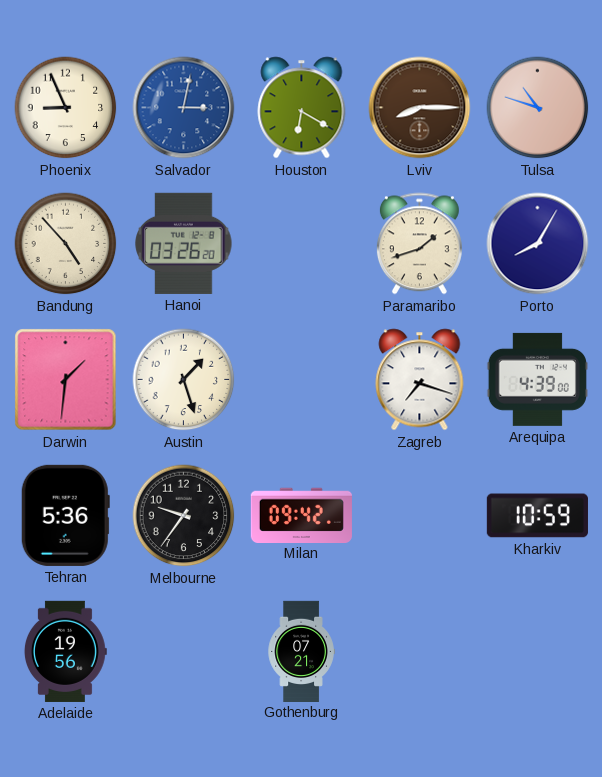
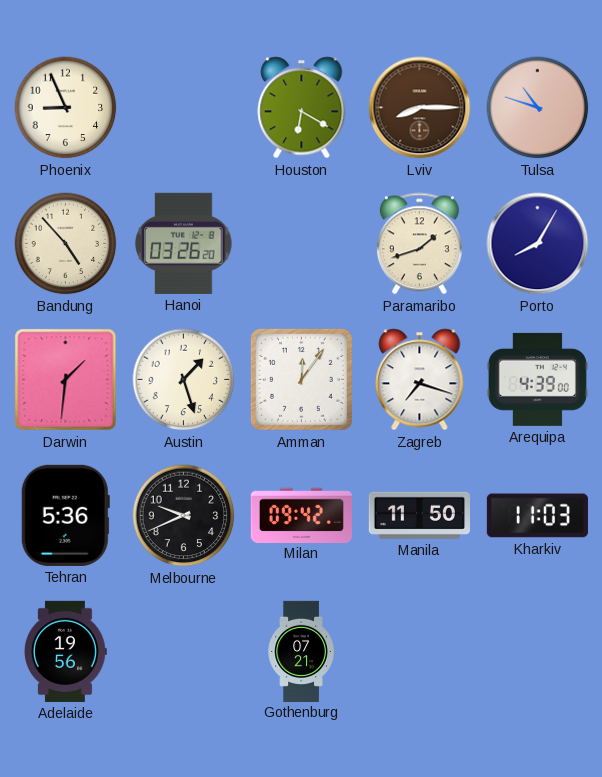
Salvador: 3:02 -> none (184, 108)
Amman: none -> 12:06 (301, 379)
Melbourne: 9:36 -> 9:41 (184, 516)
Manila: none -> 11:50 (419, 515)
Kharkiv: 10:59 -> 11:03 (537, 516)
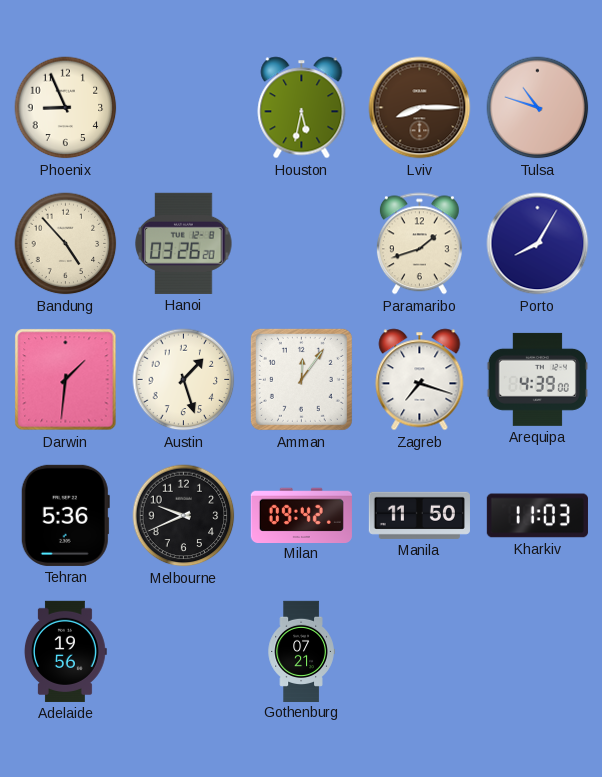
Houston: 6:20 -> 5:32 (302, 108)
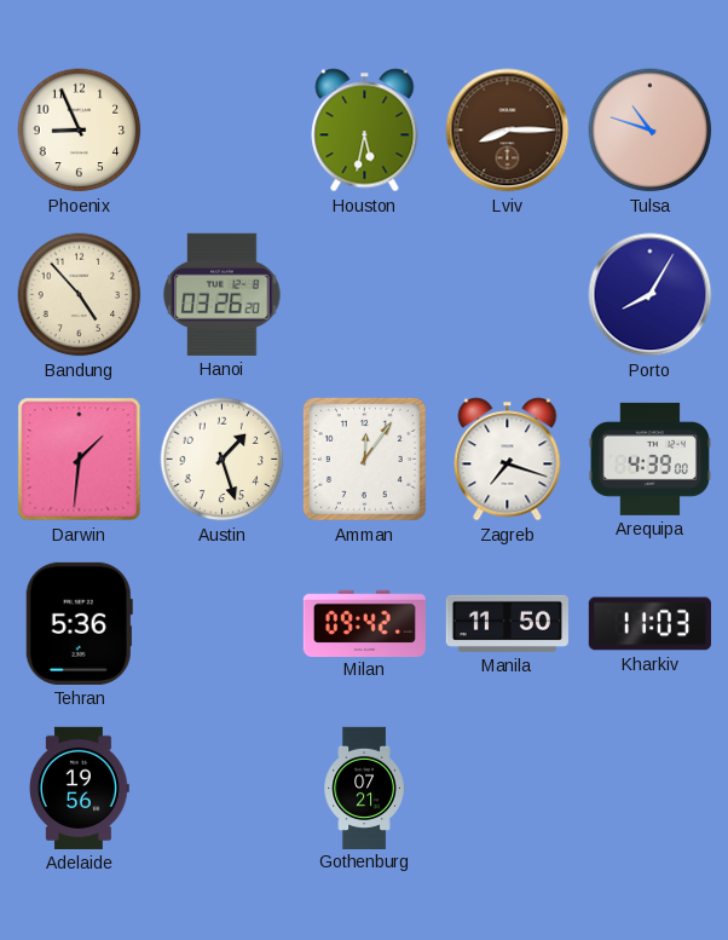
Paramaribo: 1:42 -> none (419, 244)
Melbourne: 9:41 -> none (184, 516)
